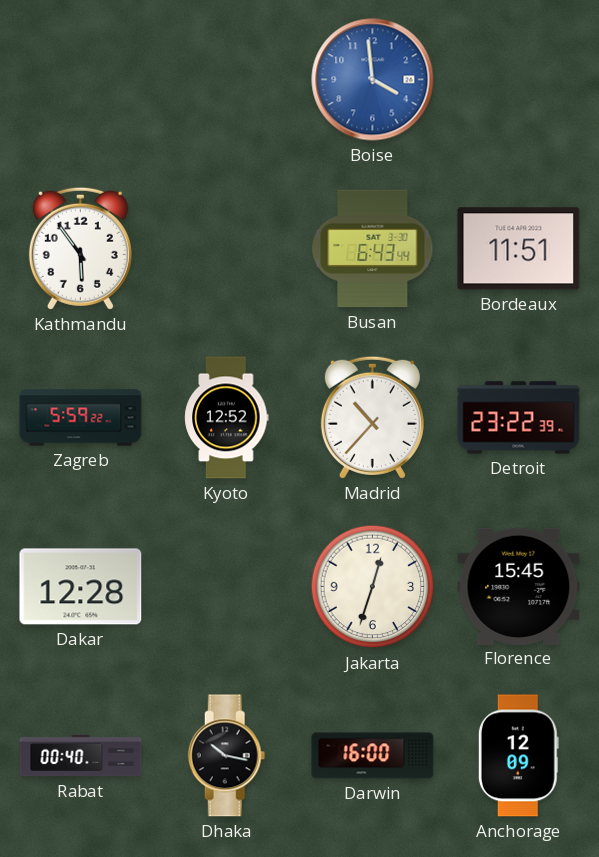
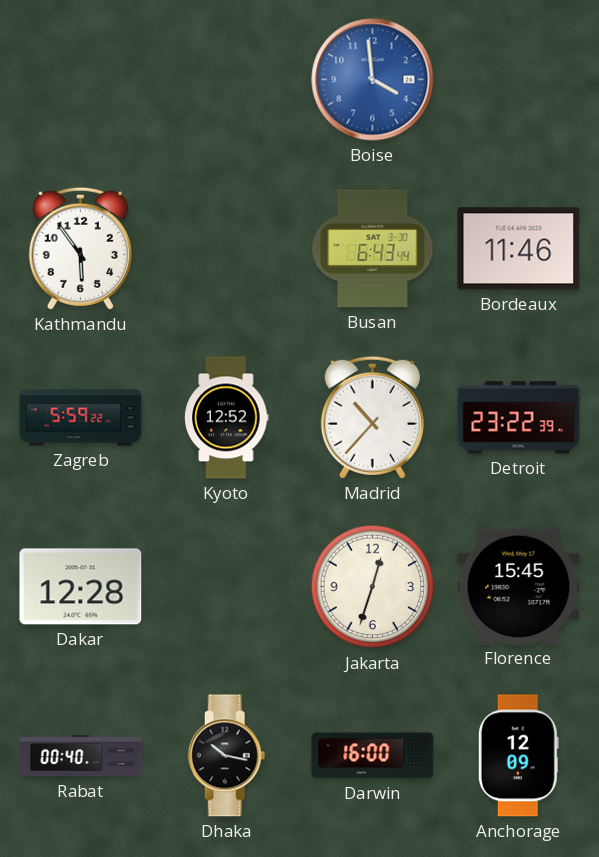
Bordeaux: 11:51 -> 11:46 (519, 249)
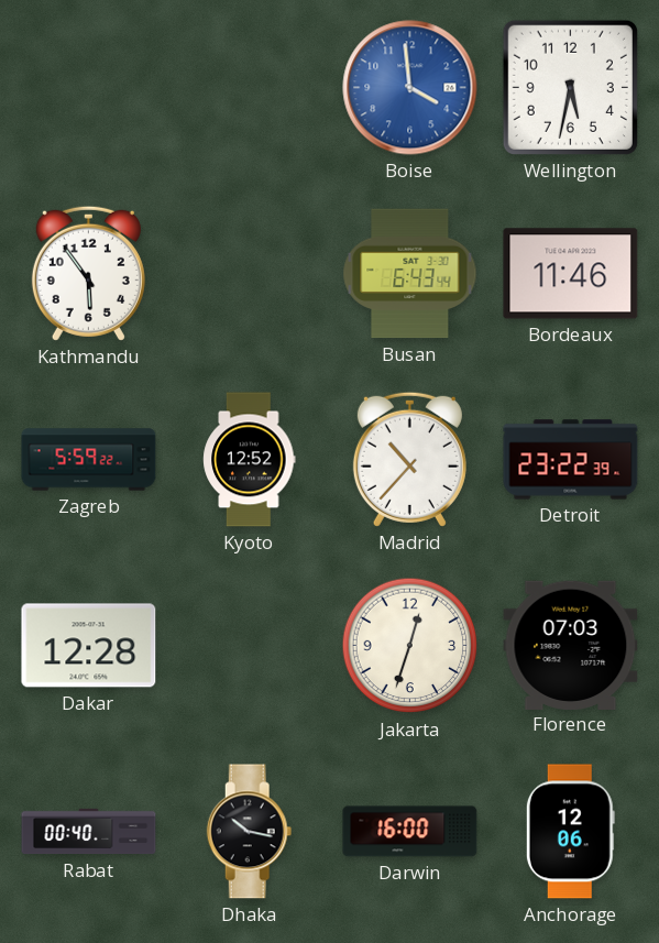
Wellington: none -> 5:32 (570, 87)
Florence: 15:45 -> 07:03 (571, 645)
Anchorage: 12:09 -> 12:06 (570, 832)
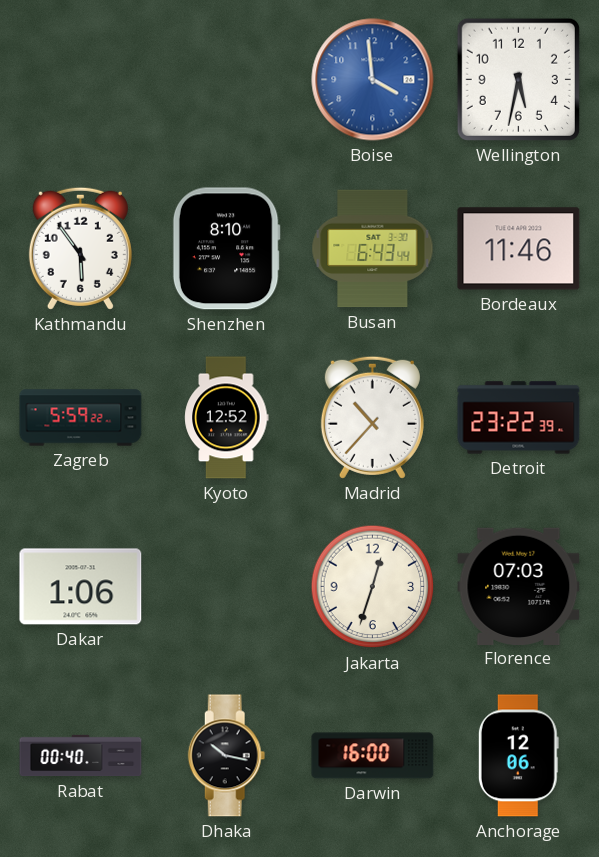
Shenzhen: none -> 8:10 (226, 249)
Dakar: 12:28 -> 1:06 (81, 587)
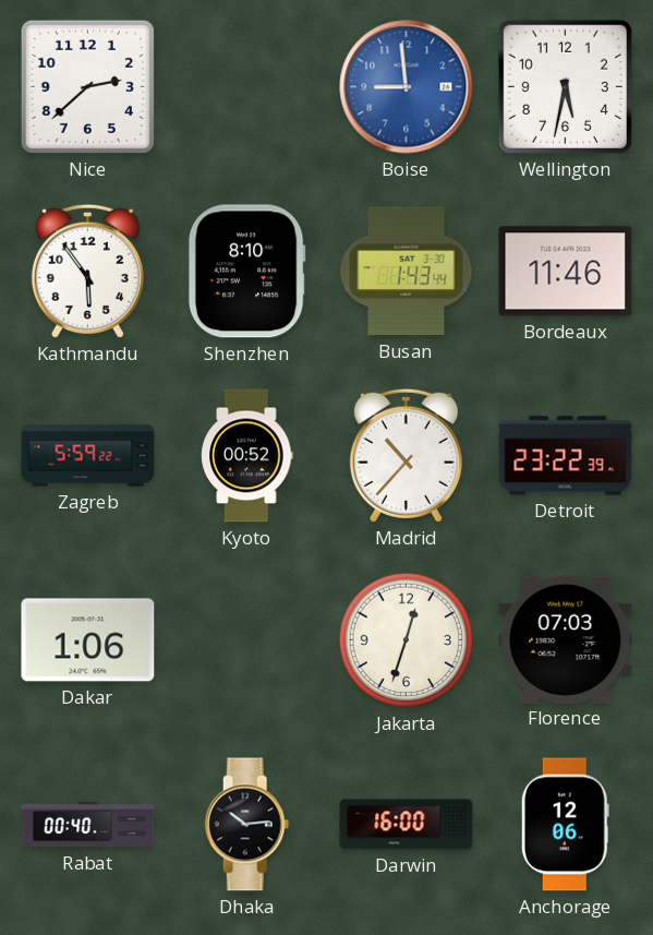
Nice: none -> 2:38 (87, 86)
Boise: 3:59 -> 8:59 (407, 87)
Busan: 6:43 -> 1:43 (407, 272)
Kyoto: 12:52 -> 00:52 (247, 456)
Dhaka: 10:17 -> 10:14 (247, 825)
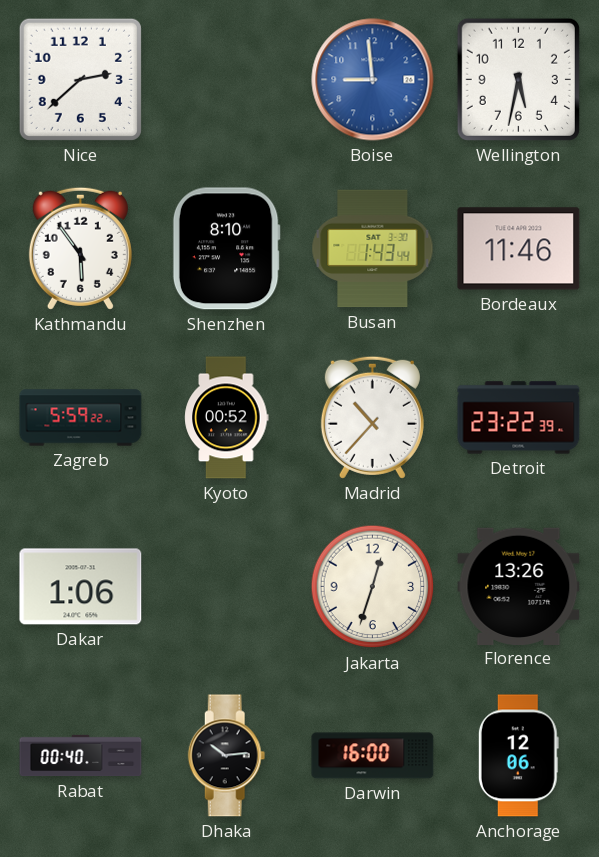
Florence: 07:03 -> 13:26 (519, 586)
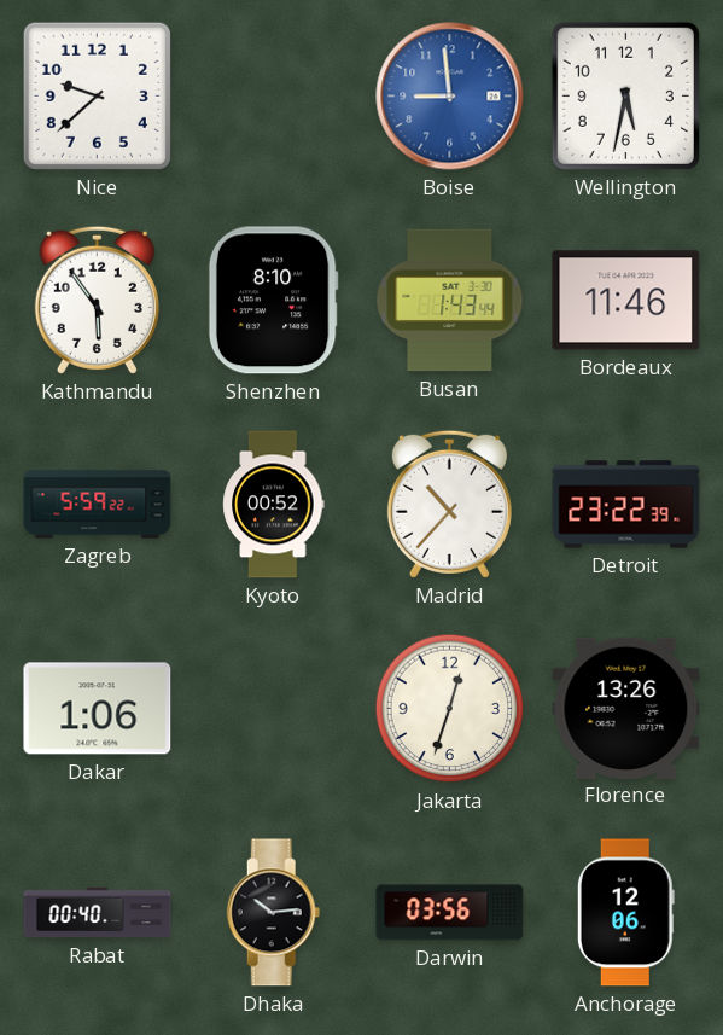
Nice: 2:38 -> 9:38 (97, 95)
Darwin: 16:00 -> 03:56 (450, 913)
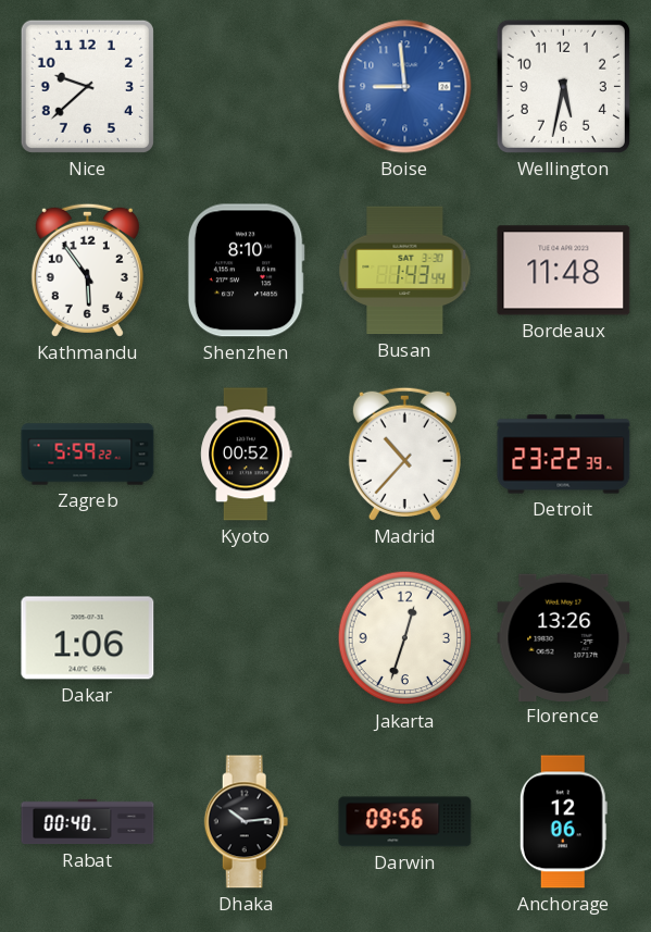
Bordeaux: 11:46 -> 11:48 (564, 271)
Darwin: 03:56 -> 09:56 (405, 822)
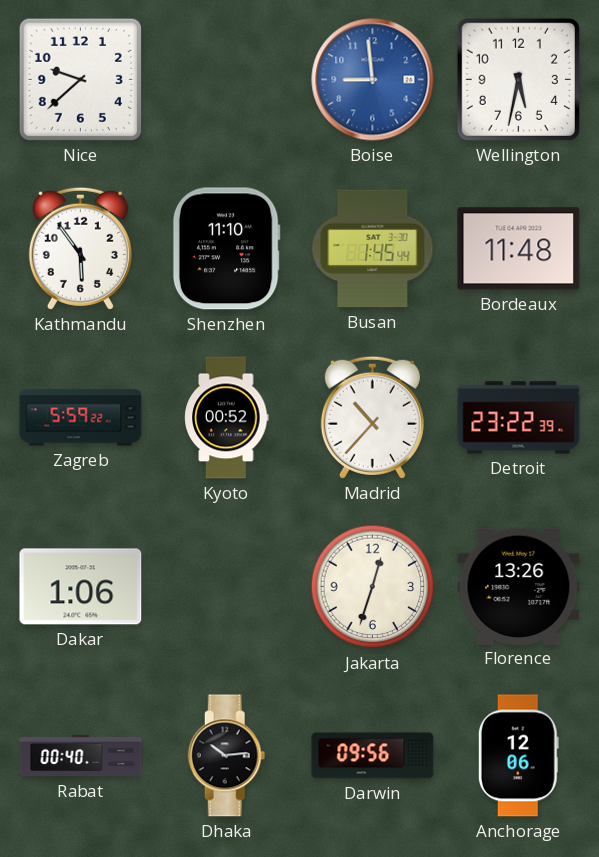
Shenzhen: 8:10 -> 11:10 (226, 249)
Busan: 1:43 -> 1:45 (373, 249)
